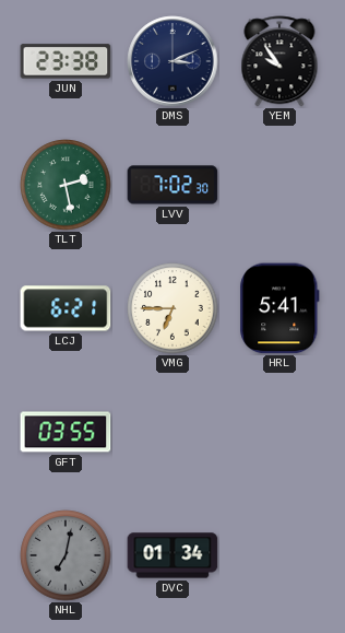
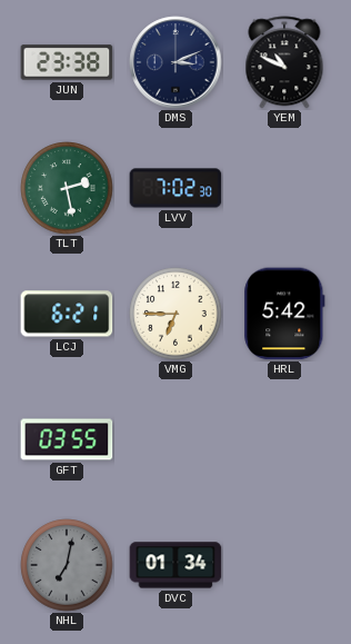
YEM: 9:54 -> 10:49 (284, 62)
HRL: 5:41 -> 5:42 (284, 314)
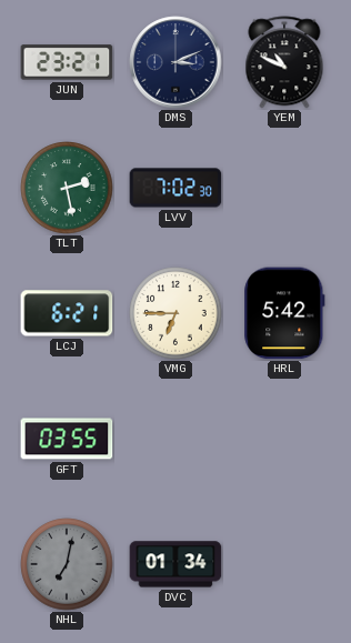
JUN: 23:38 -> 23:21 (67, 62)
